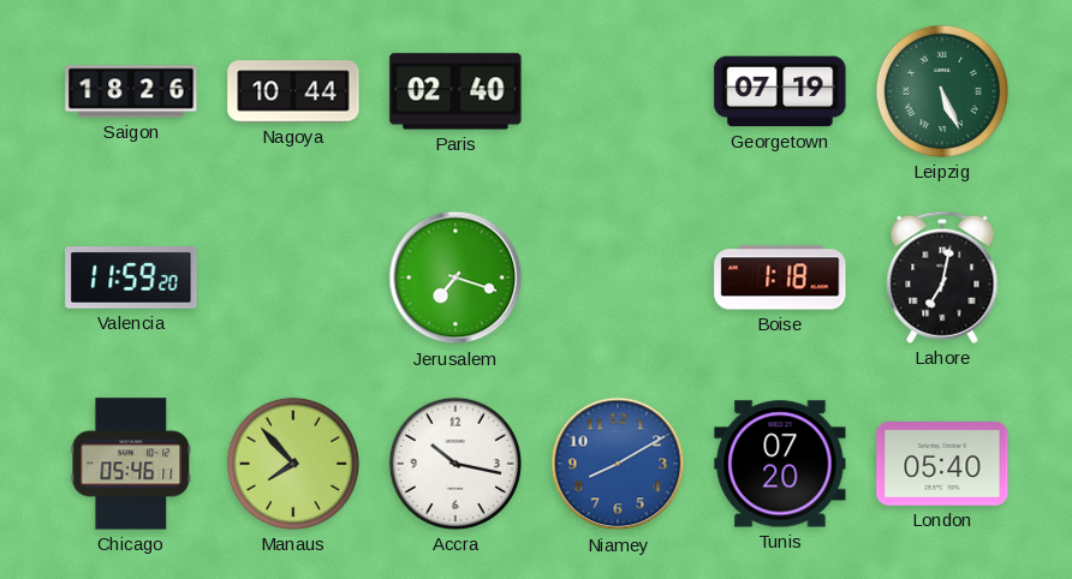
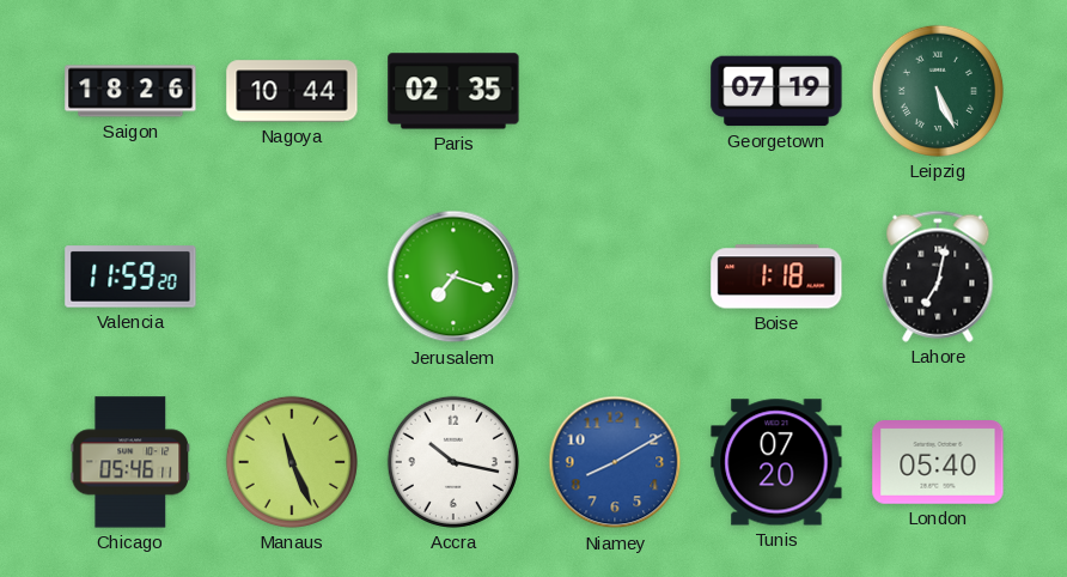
Paris: 02:40 -> 02:35 (453, 91)
Manaus: 7:53 -> 11:26 (292, 462)
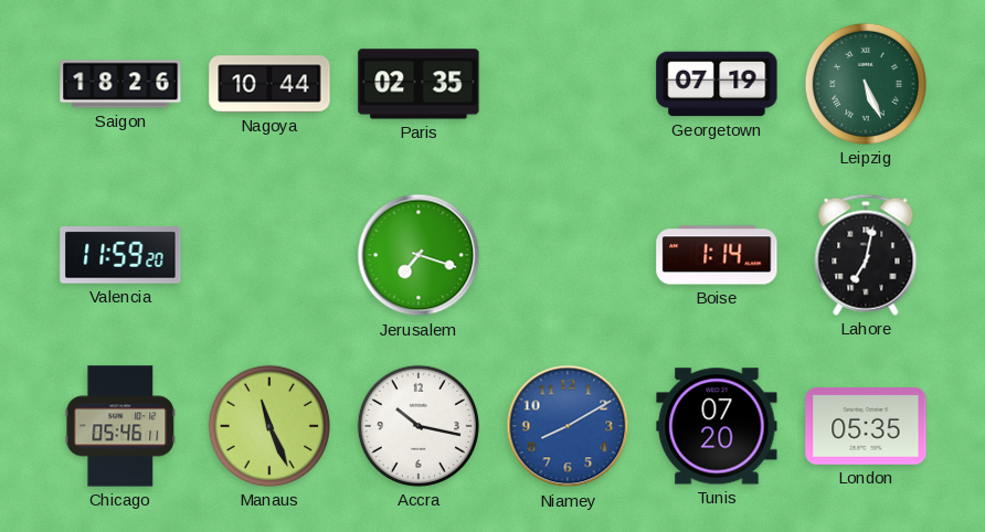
Boise: 1:18 -> 1:14 (717, 255)
London: 05:40 -> 05:35 (866, 427)
